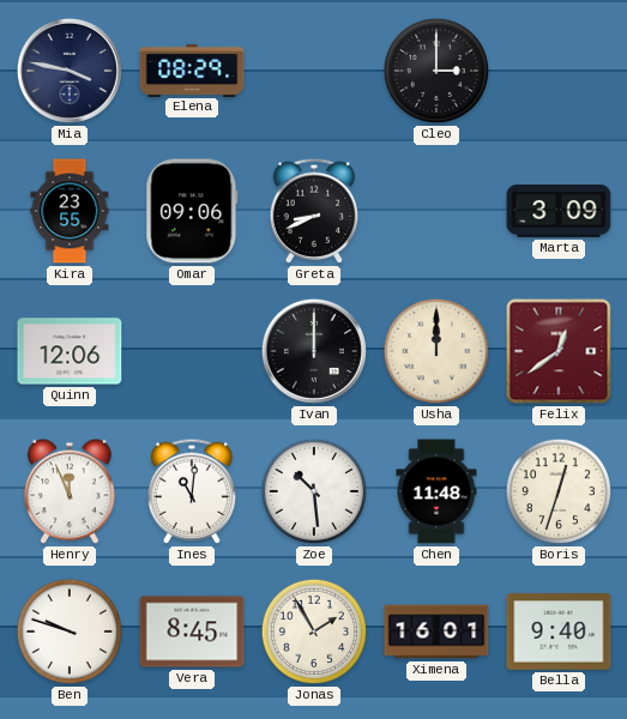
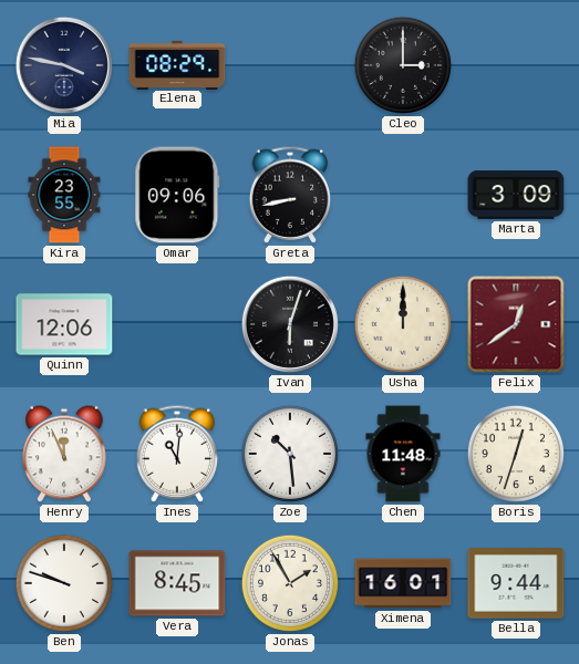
Greta: 8:41 -> 8:43 (290, 195)
Ivan: 12:00 -> 6:03 (290, 324)
Bella: 9:40 -> 9:44 (516, 584)
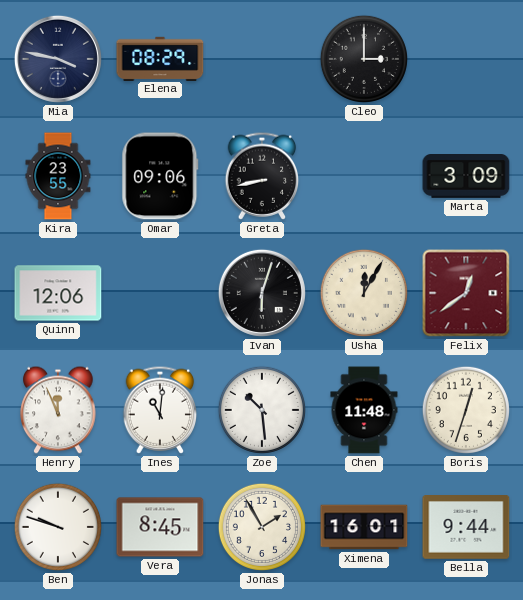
Usha: 12:00 -> 12:05 (364, 293)
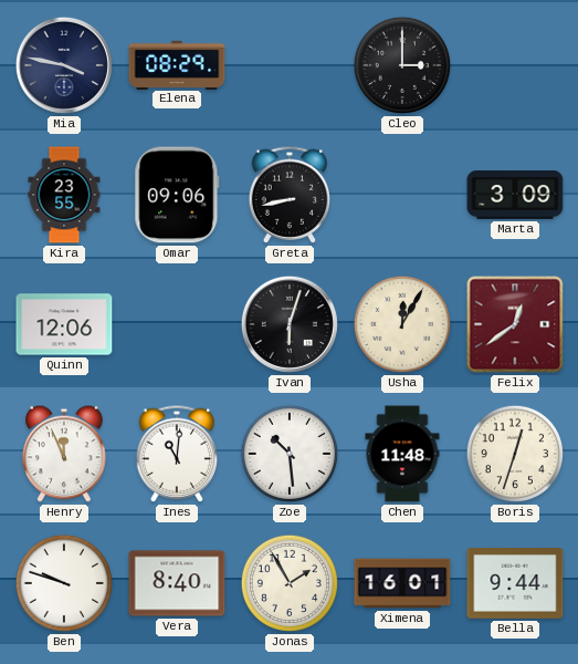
Vera: 8:45 -> 8:40 (177, 583)
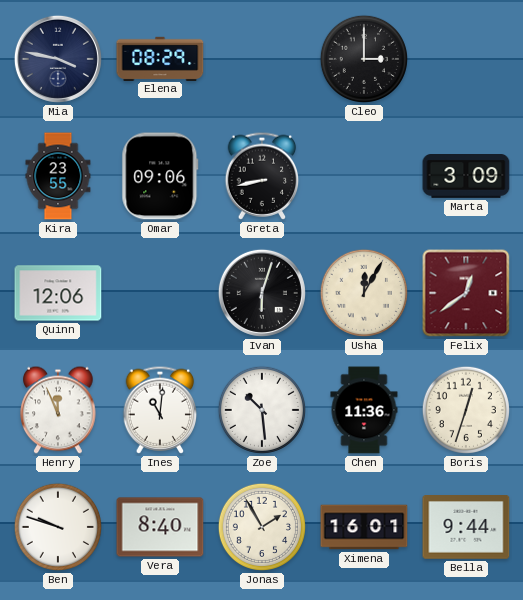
Chen: 11:48 -> 11:36 (364, 410)
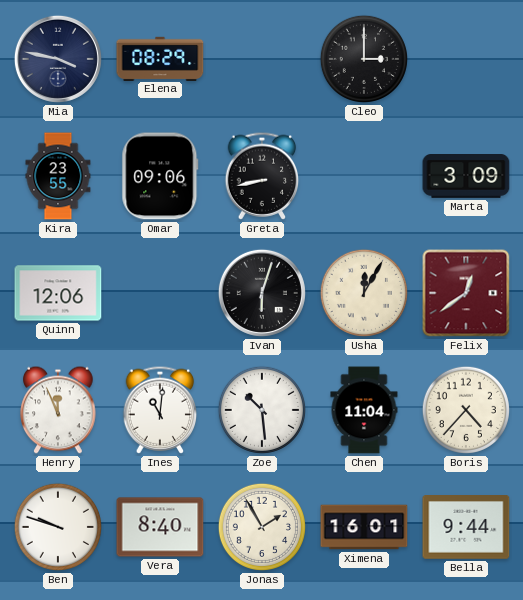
Chen: 11:36 -> 11:04 (364, 410)
Boris: 12:33 -> 4:37 (466, 410)
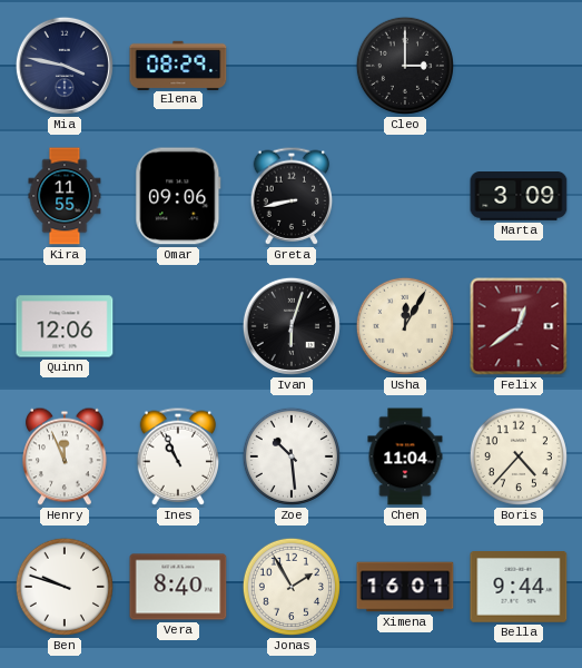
Kira: 23:55 -> 11:55 (65, 196)
Ines: 11:01 -> 10:56 (178, 456)
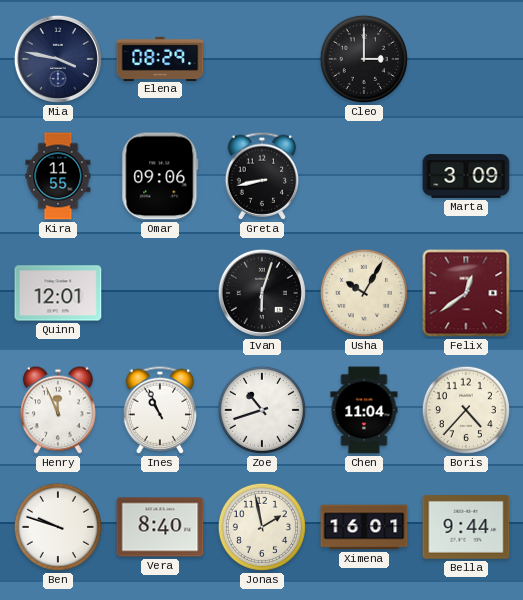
Quinn: 12:06 -> 12:01 (58, 293)
Usha: 12:05 -> 10:05 (364, 293)
Zoe: 10:29 -> 10:42 (262, 410)
Jonas: 1:55 -> 1:58 (262, 527)
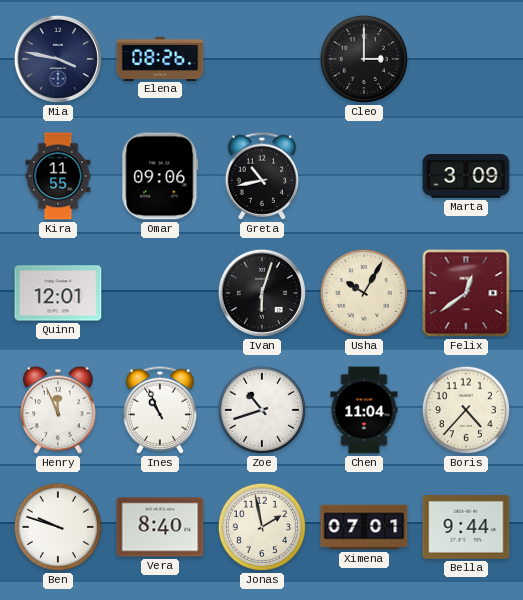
Elena: 08:29 -> 08:26 (160, 58)
Greta: 8:43 -> 10:43 (262, 176)
Ximena: 16:01 -> 07:01 (364, 527)
